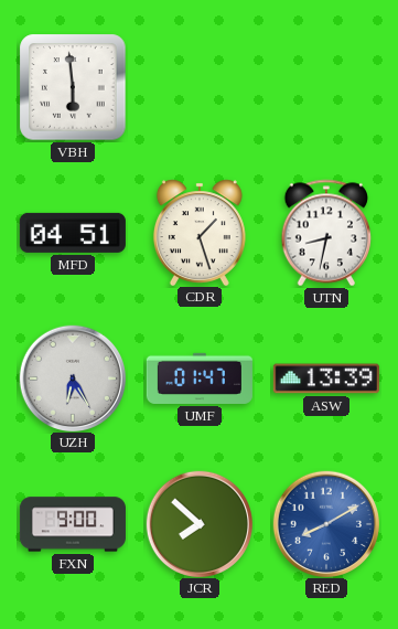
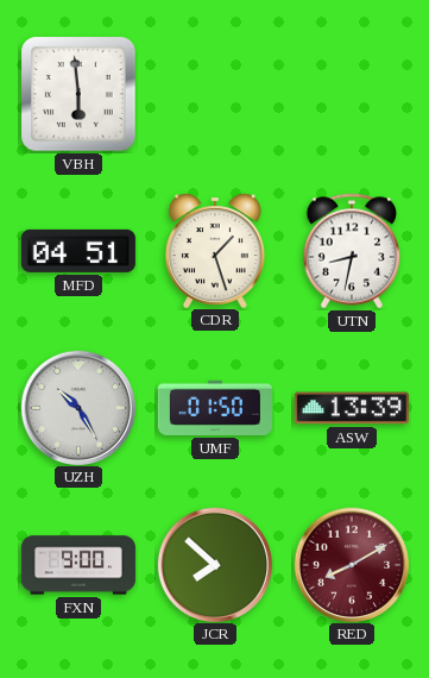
UZH: 6:25 -> 10:25 (77, 407)
UMF: 01:47 -> 01:50 (215, 408)
RED dial: blue -> burgundy (351, 564)
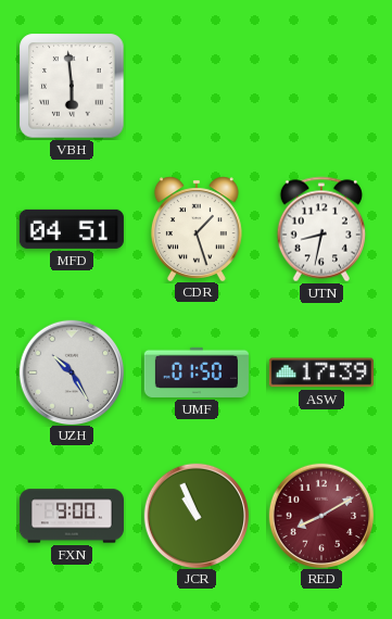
ASW: 13:39 -> 17:39 (321, 372)
JCR: 7:52 -> 10:56 (195, 515)
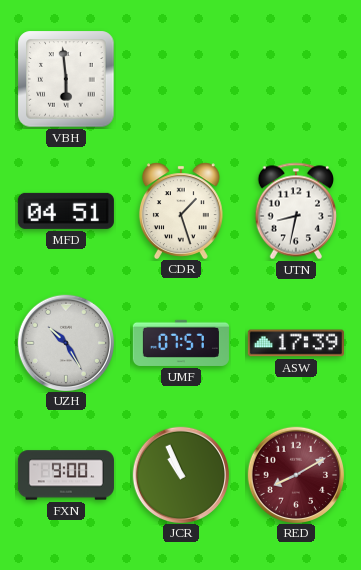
UMF: 01:50 -> 07:57 (181, 343)
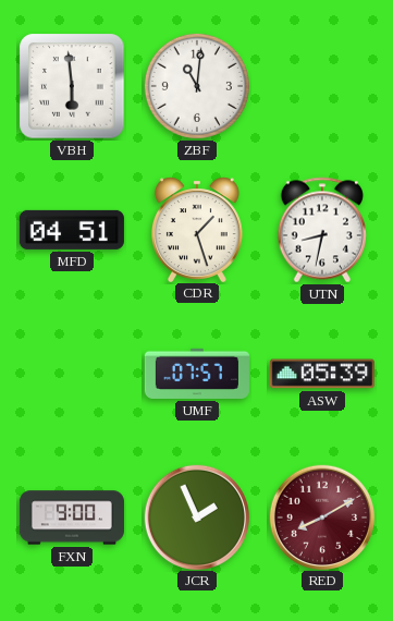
ZBF: none -> 11:01 (197, 86)
UZH: 10:25 -> none (65, 342)
ASW: 17:39 -> 05:39 (322, 374)
JCR: 10:56 -> 1:56 (196, 516)
